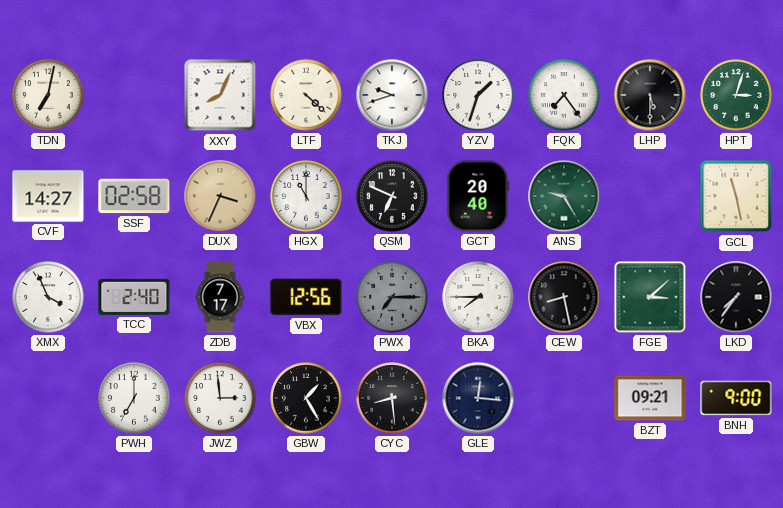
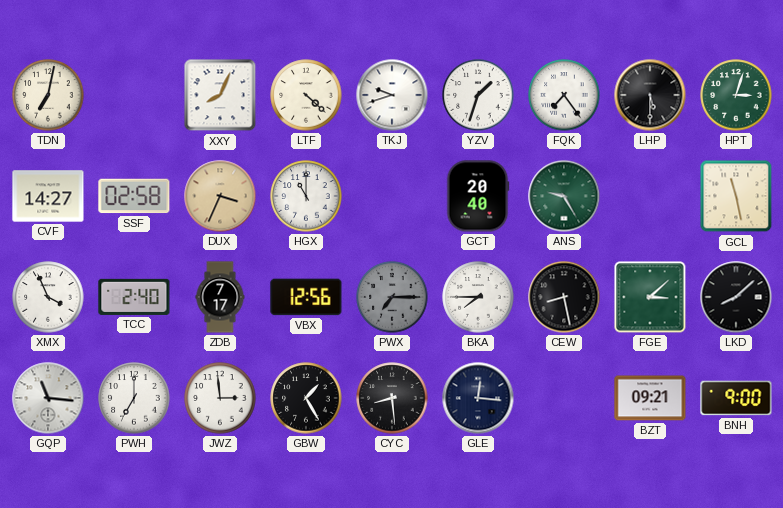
QSM: 6:49 -> none (392, 196)
LKD: 7:36 -> 8:08 (736, 297)
GQP: none -> 11:16 (48, 398)
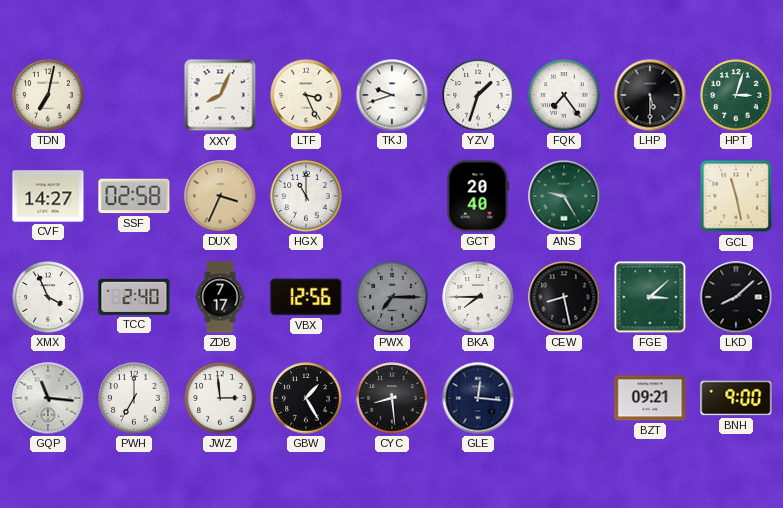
LTF: 4:22 -> 3:26 (306, 95)
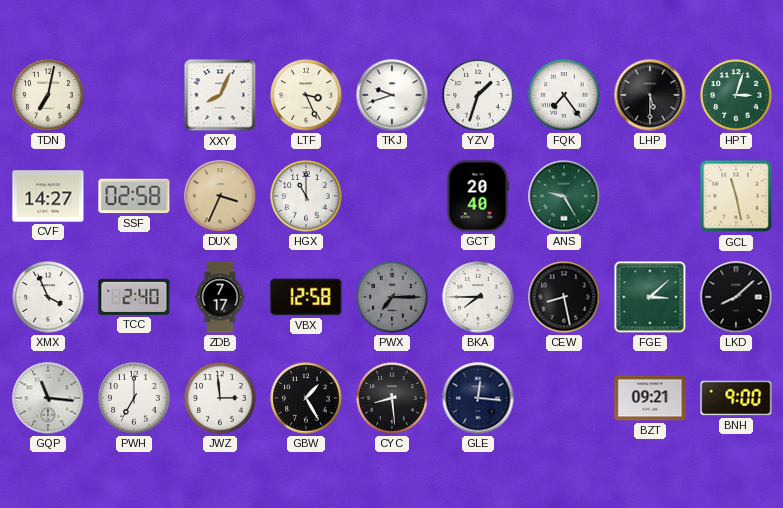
VBX: 12:56 -> 12:58 (306, 297)
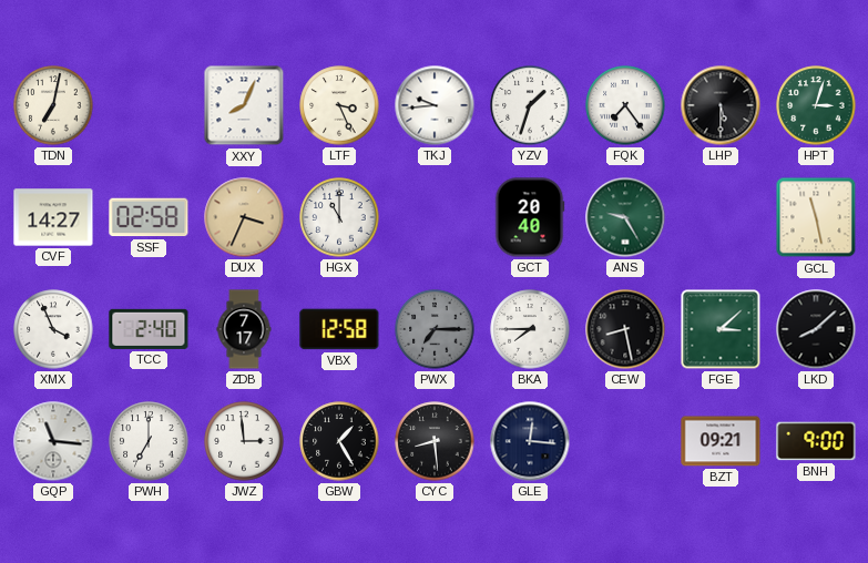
TKJ: 9:42 -> 9:44 (435, 105)
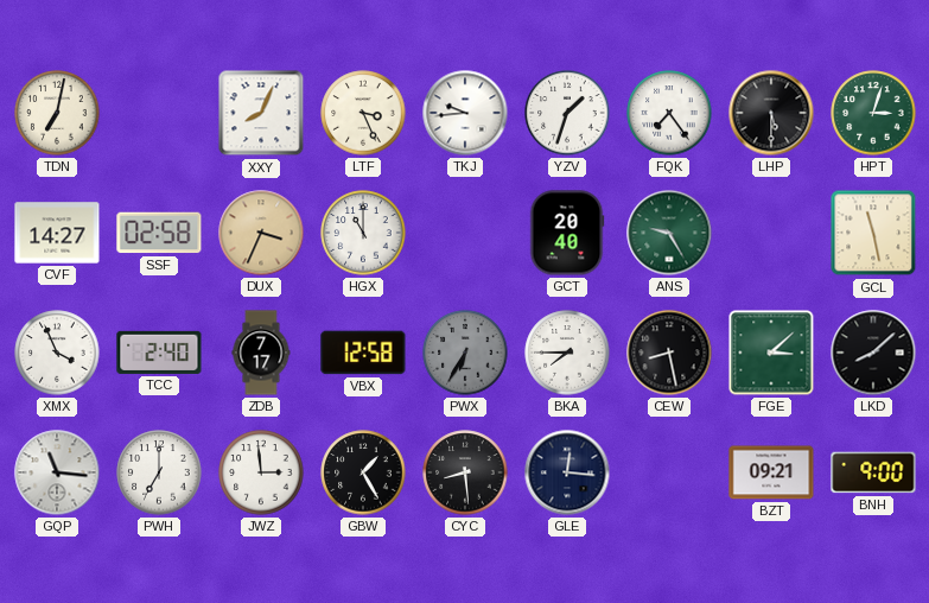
PWX: 7:15 -> 6:35 (465, 353)
